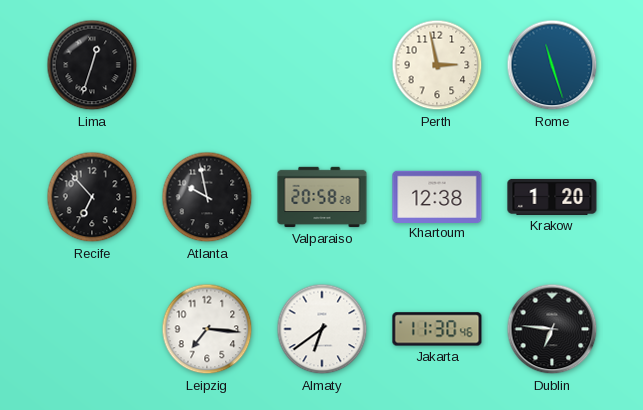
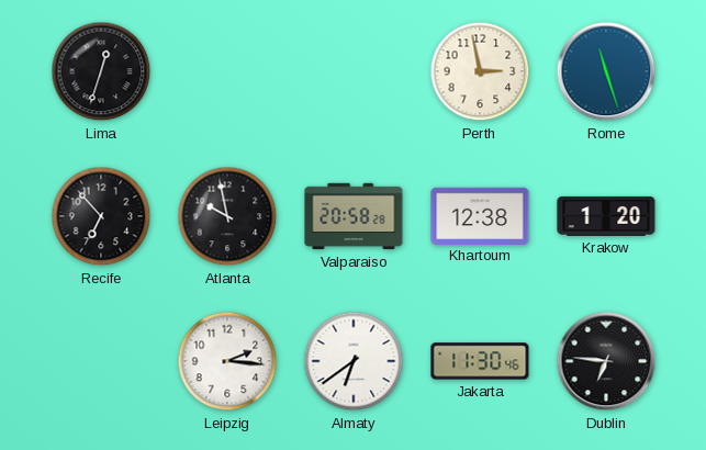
Leipzig: 7:16 -> 2:16 (227, 361)
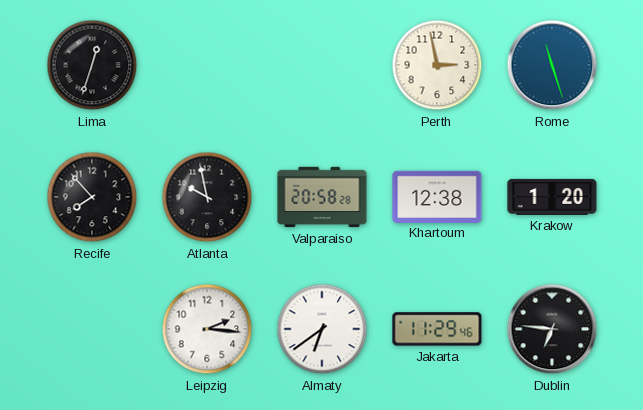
Recife: 6:53 -> 7:53 (92, 197)
Jakarta: 11:30 -> 11:29 (437, 329)
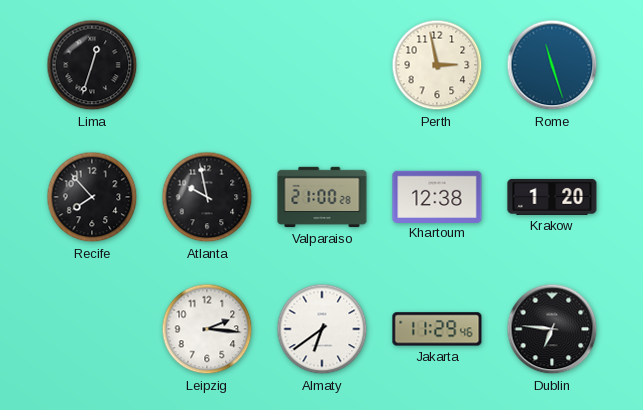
Valparaiso: 20:58 -> 21:00 (322, 197)
